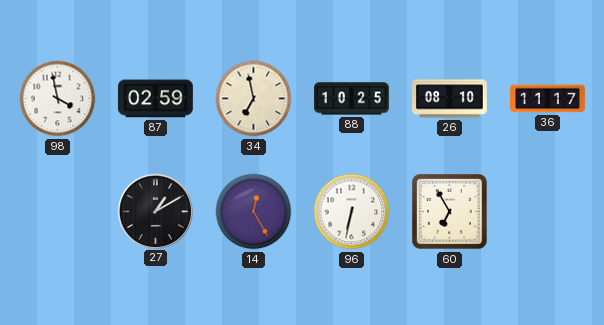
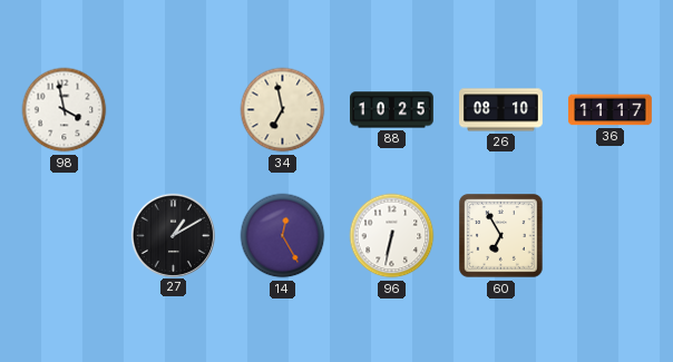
87: 02:59 -> none (156, 99)
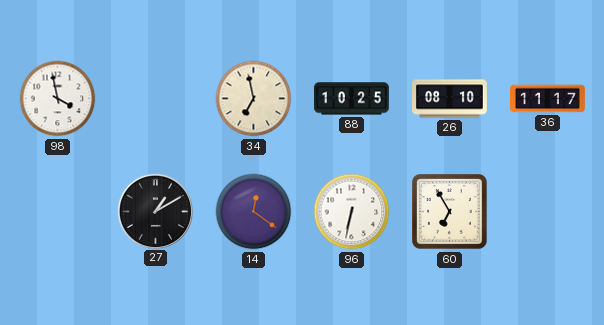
14: 12:25 -> 12:21 (254, 212)
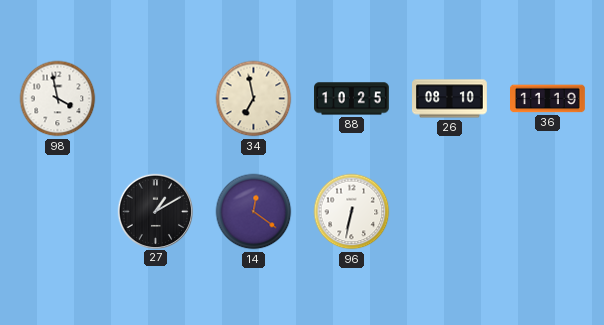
36: 11:17 -> 11:19 (548, 99)
60: 6:55 -> none (450, 212)
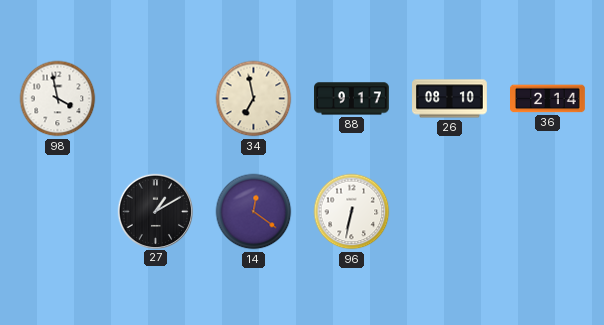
88: 10:25 -> 9:17 (352, 99)
36: 11:19 -> 2:14 (548, 99)
